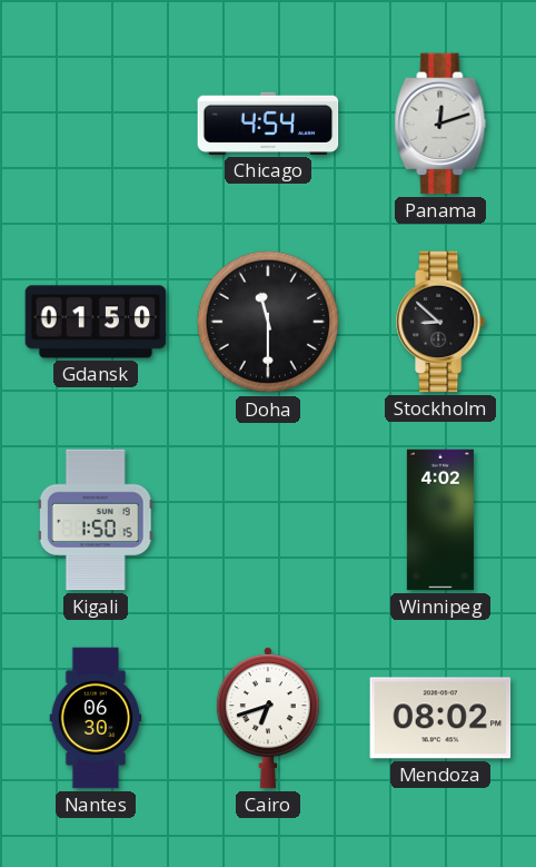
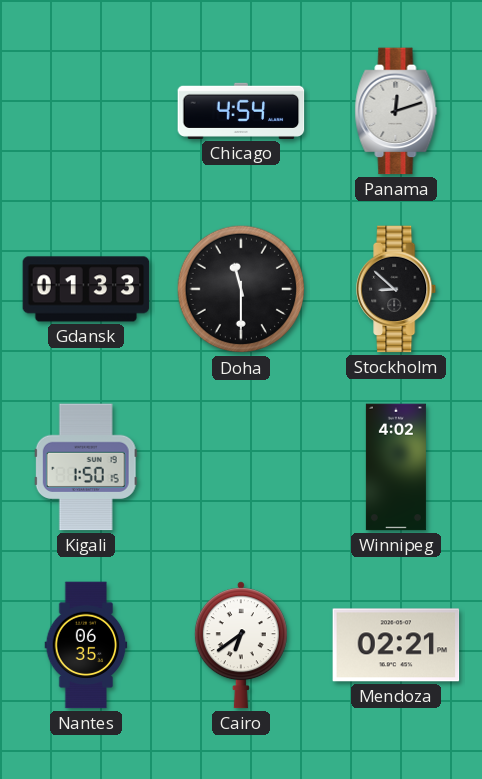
Gdansk: 01:50 -> 01:33 (86, 289)
Nantes: 06:30 -> 06:35 (86, 645)
Cairo: 6:42 -> 6:39 (241, 645)
Mendoza: 08:02 -> 02:21 (396, 645)
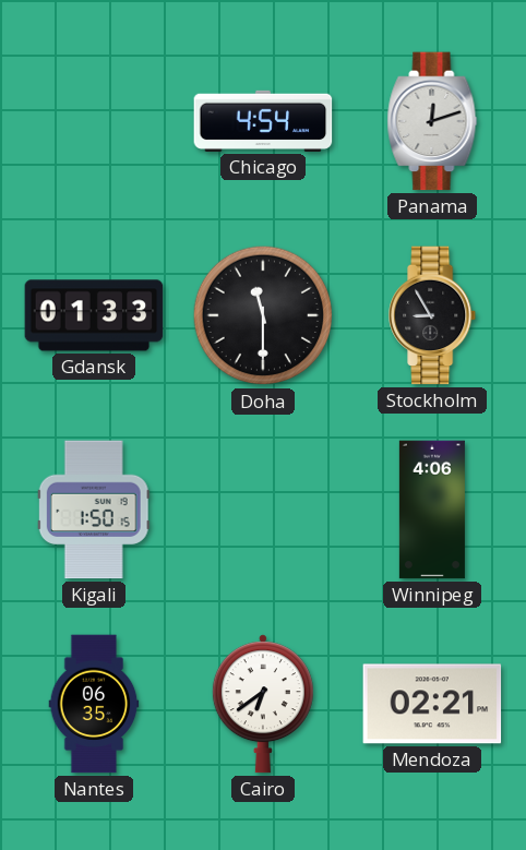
Stockholm: 8:52 -> 8:55 (433, 315)
Winnipeg: 4:02 -> 4:06 (432, 510)
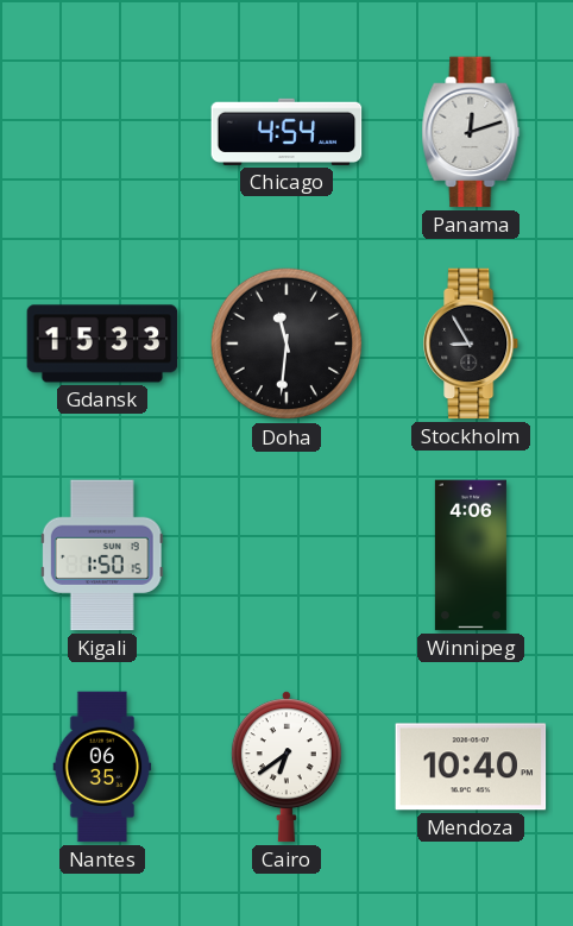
Gdansk: 01:33 -> 15:33 (102, 344)
Doha: 11:30 -> 11:31 (286, 344)
Mendoza: 02:21 -> 10:40 (471, 767)
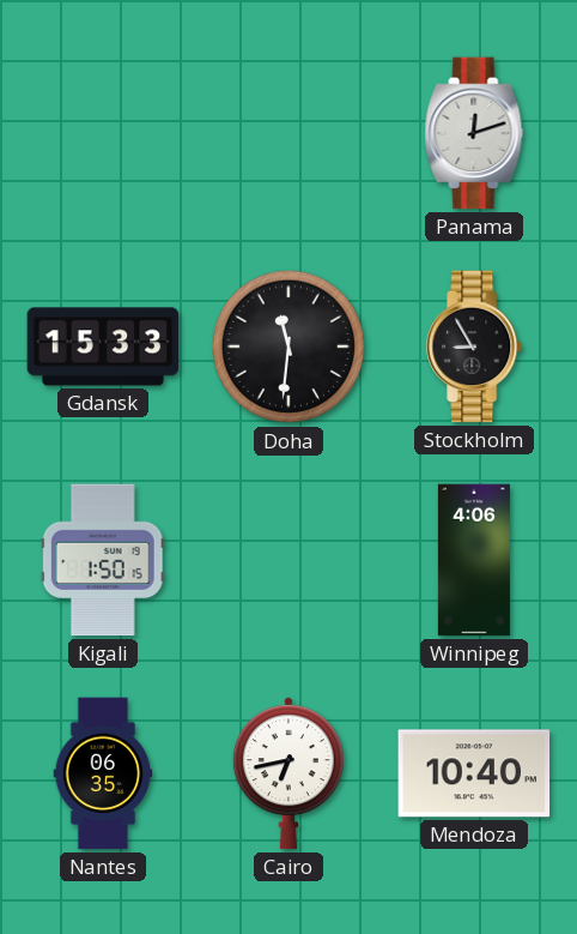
Chicago: 4:54 -> none (286, 132)
Cairo: 6:39 -> 6:43 (288, 773)
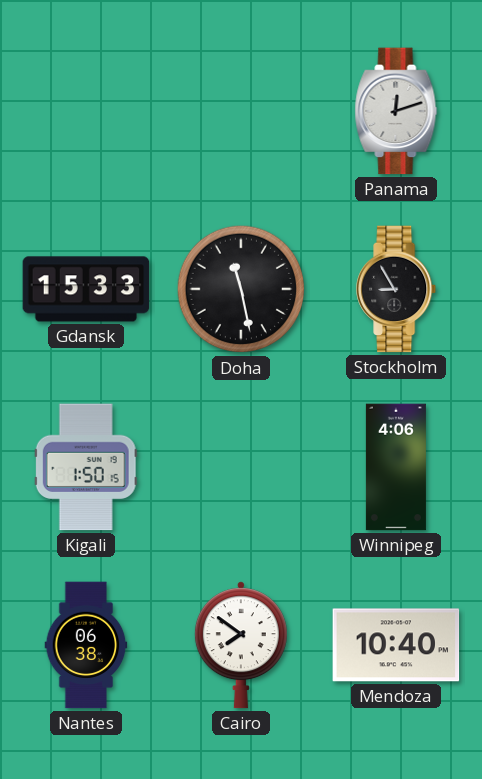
Doha: 11:31 -> 11:28 (241, 289)
Nantes: 06:35 -> 06:38 (86, 645)
Cairo: 6:43 -> 7:51 (241, 645)
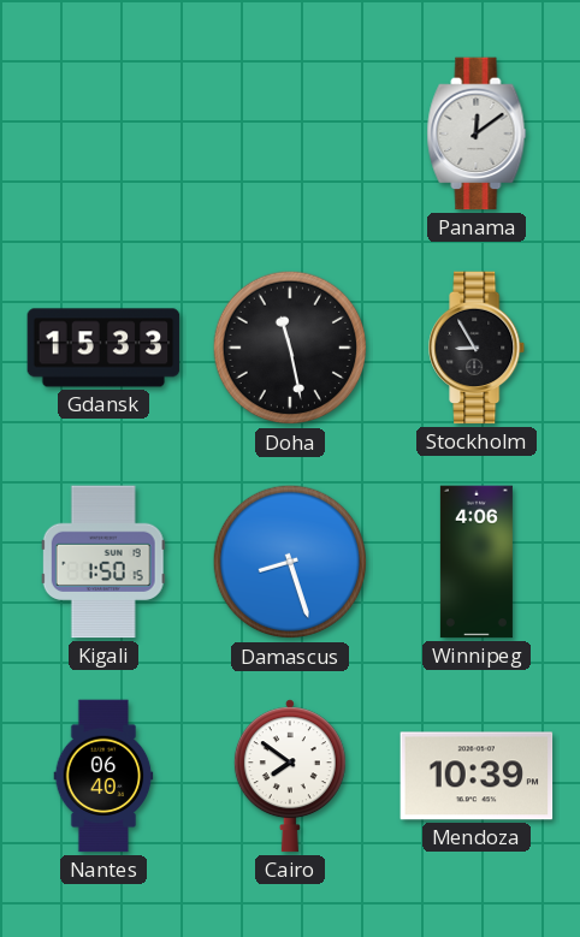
Panama: 12:12 -> 12:09 (477, 134)
Damascus: none -> 8:27 (290, 562)
Nantes: 06:38 -> 06:40 (103, 776)
Mendoza: 10:40 -> 10:39 (477, 776)
